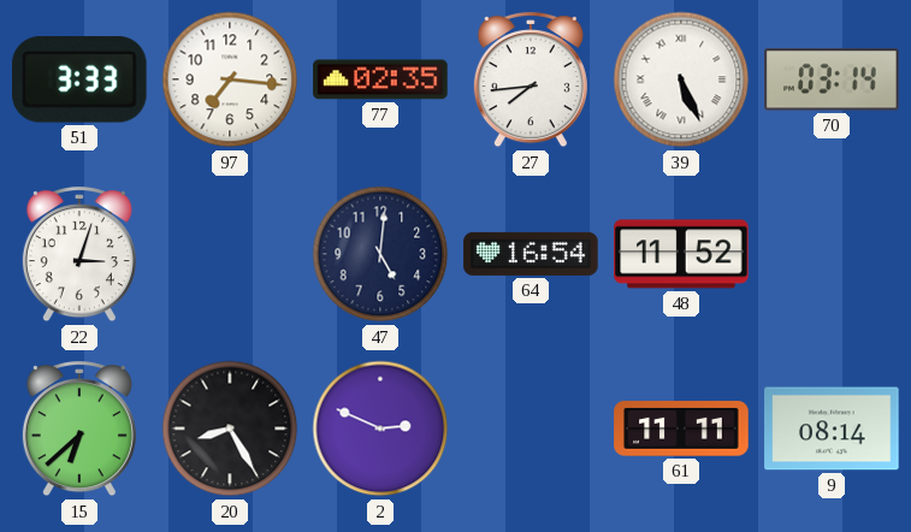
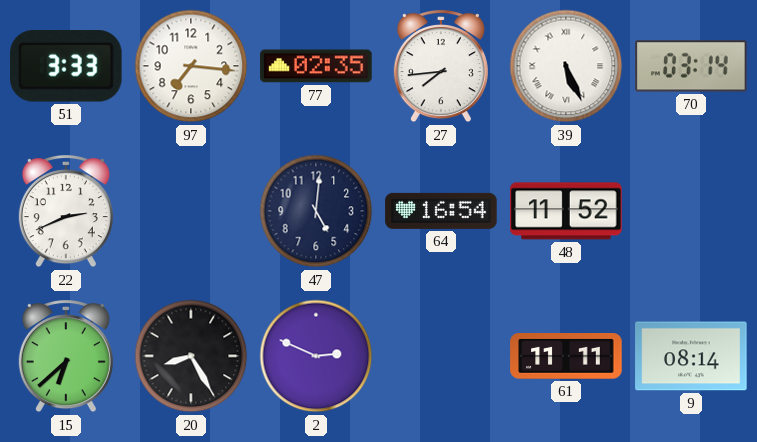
22: 3:03 -> 2:41 (66, 212)
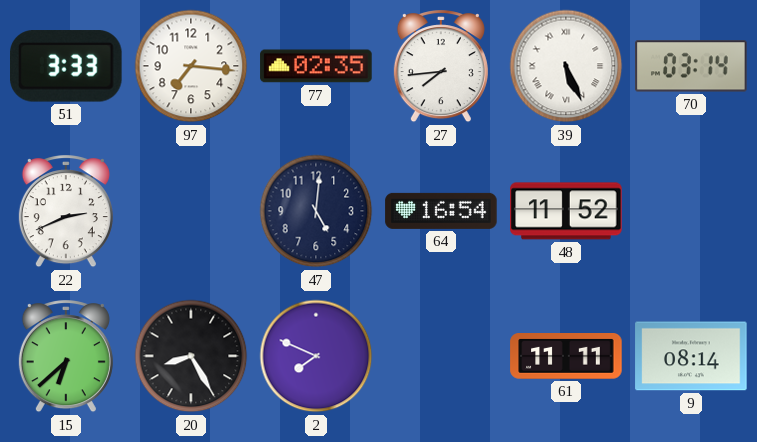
2: 2:49 -> 7:49 (316, 356)
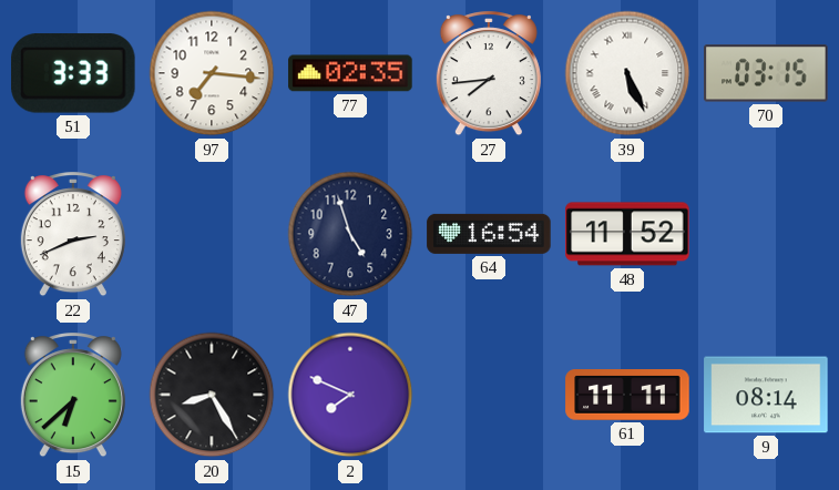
70: 03:14 -> 03:15 (766, 73)
47: 5:01 -> 4:57 (350, 234)
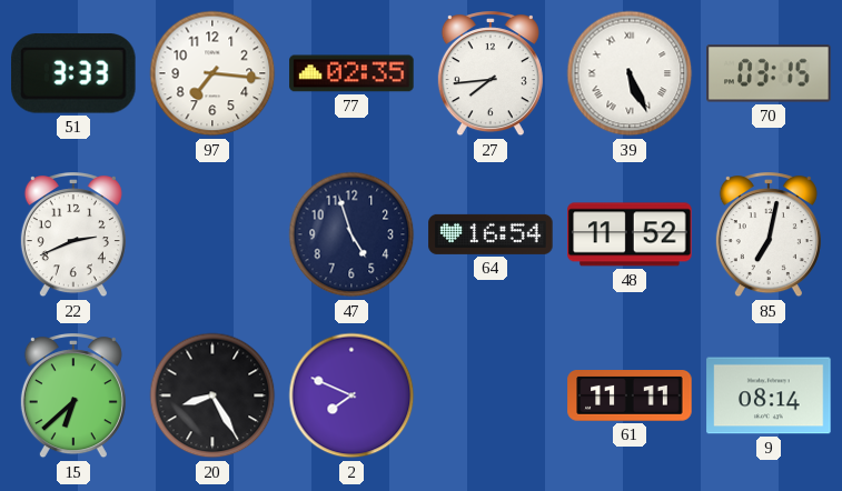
85: none -> 7:02 (769, 236)
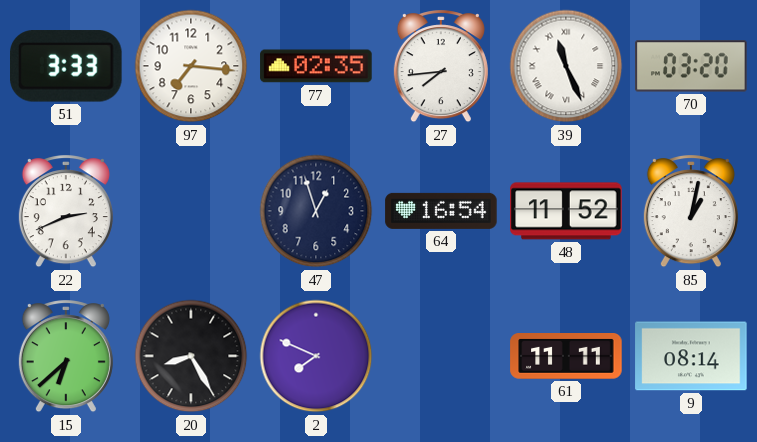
39: 5:26 -> 11:26 (566, 66)
70: 03:15 -> 03:20 (691, 66)
47: 4:57 -> 12:57 (316, 211)
85: 7:02 -> 1:02 (691, 212)
